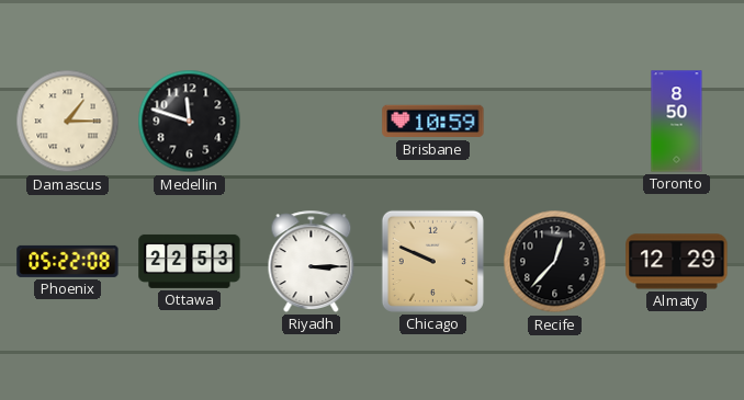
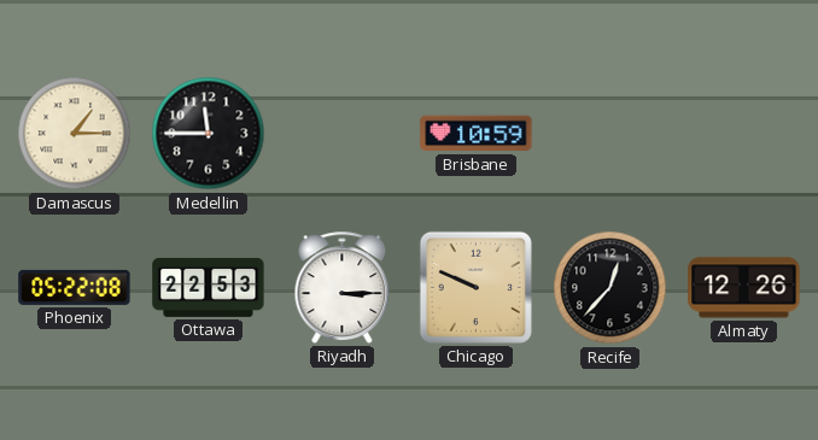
Medellin: 11:48 -> 11:45 (209, 134)
Toronto: 8:50 -> none (677, 122)
Almaty: 12:29 -> 12:26 (744, 288)
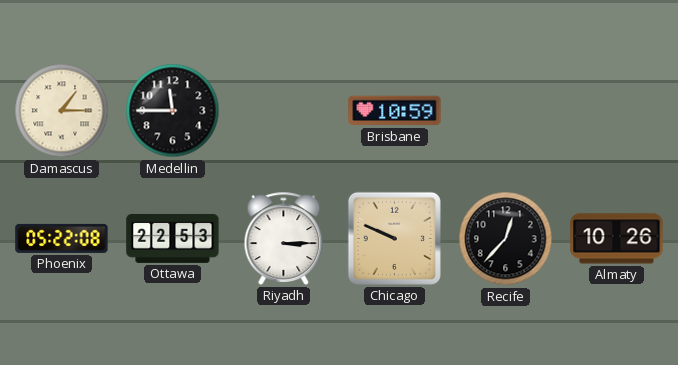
Almaty: 12:26 -> 10:26 (617, 239)
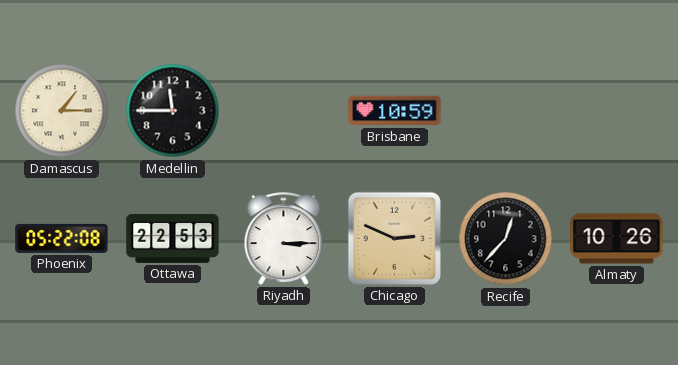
Chicago: 9:49 -> 2:49 (394, 238)
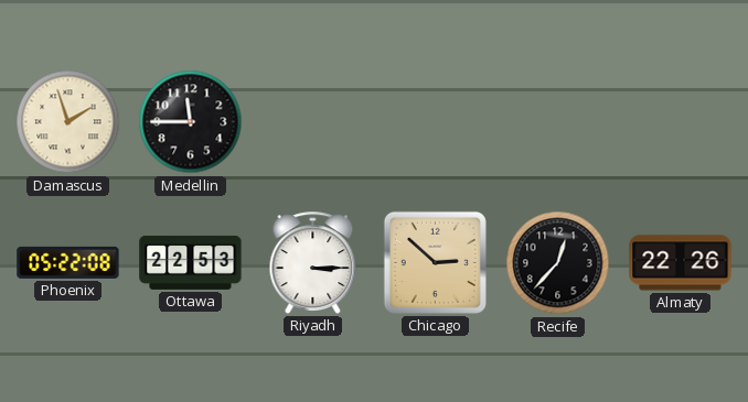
Damascus: 1:15 -> 1:57 (68, 122)
Brisbane: 10:59 -> none (395, 111)
Chicago: 2:49 -> 2:52 (435, 262)
Almaty: 10:26 -> 22:26 (681, 263)
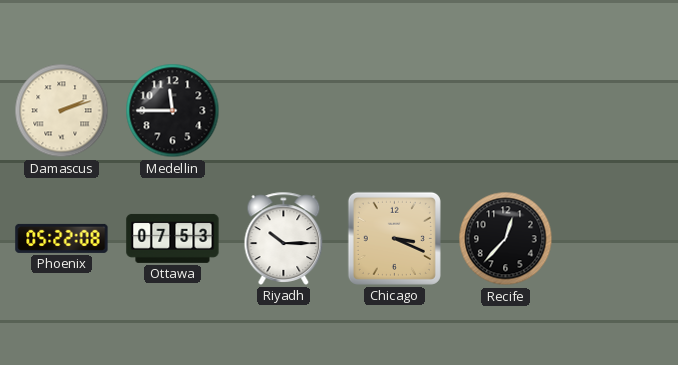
Damascus: 1:57 -> 2:12 (62, 111)
Ottawa: 22:53 -> 07:53 (173, 238)
Riyadh: 3:15 -> 10:15 (284, 238)
Chicago: 2:52 -> 3:19 (394, 238)
Almaty: 22:26 -> none (681, 263)
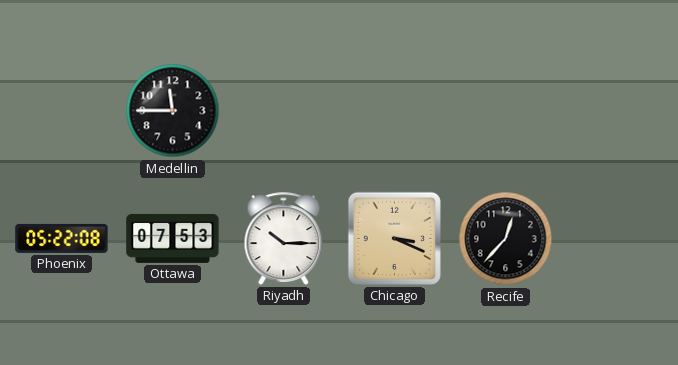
Damascus: 2:12 -> none (62, 111)
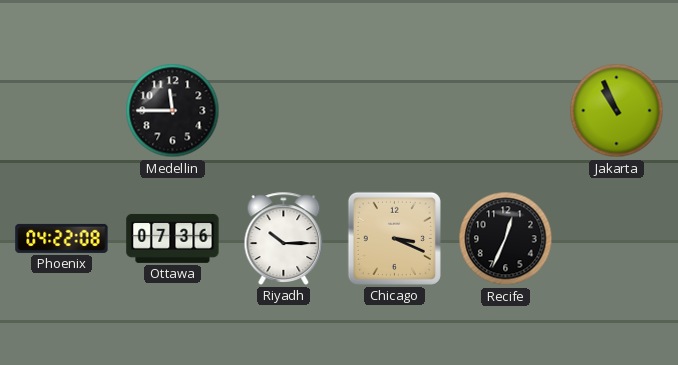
Jakarta: none -> 10:56 (617, 111)
Phoenix: 05:22 -> 04:22 (62, 238)
Ottawa: 07:53 -> 07:36 (173, 238)
Recife: 12:37 -> 12:34 (506, 239)
